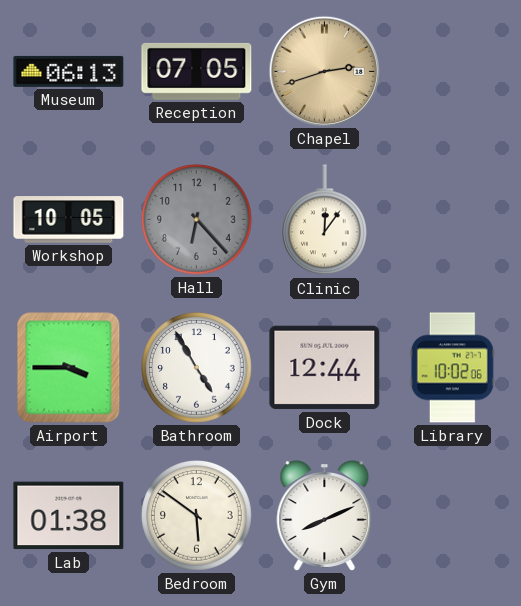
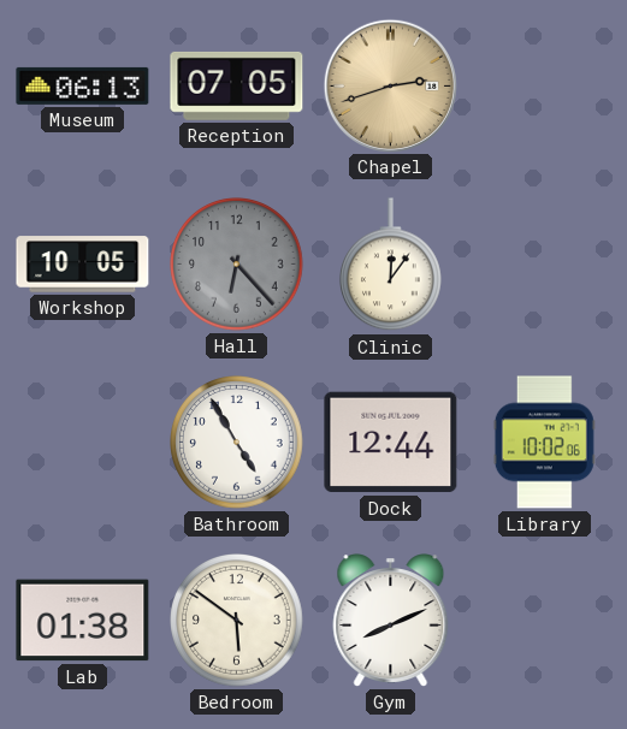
Airport: 3:45 -> none (69, 368)
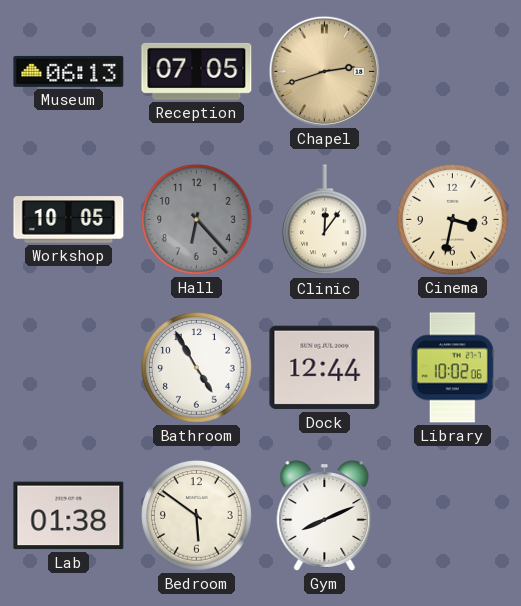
Cinema: none -> 3:32 (453, 220)
